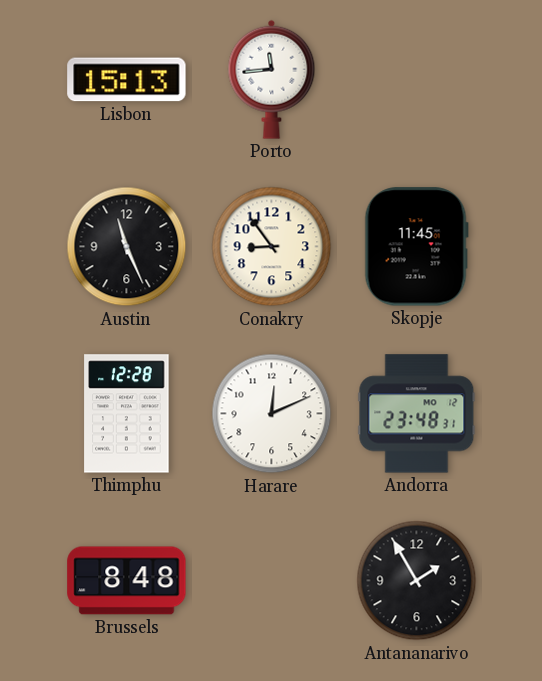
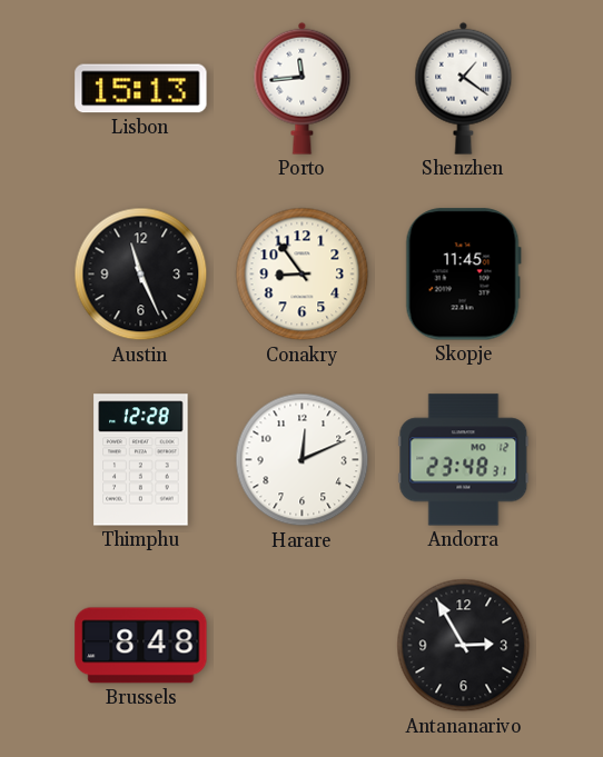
Shenzhen: none -> 1:21 (464, 88)
Antananarivo: 1:55 -> 2:55 (464, 646)
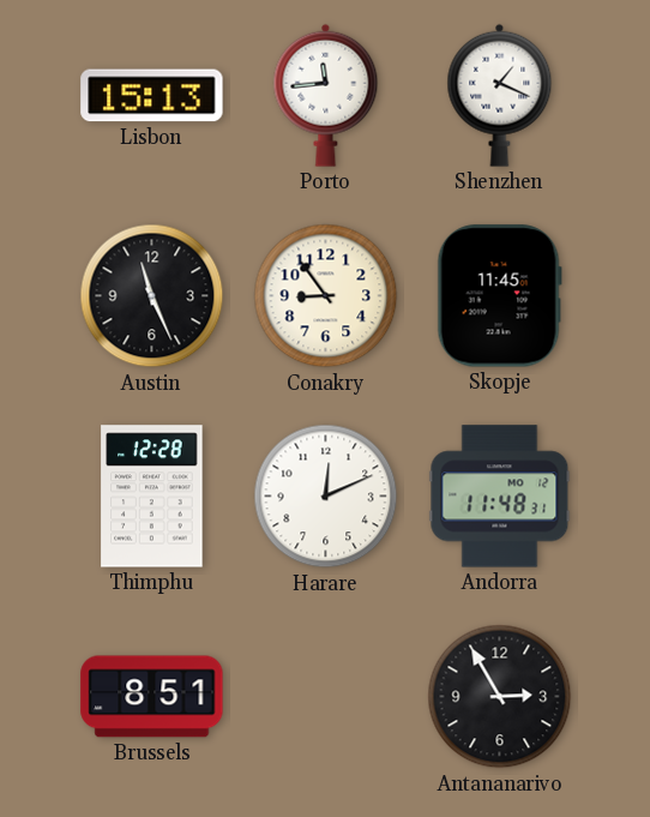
Shenzhen: 1:21 -> 1:19 (500, 95)
Andorra: 23:48 -> 11:48 (500, 497)
Brussels: 8:48 -> 8:51 (152, 697)
